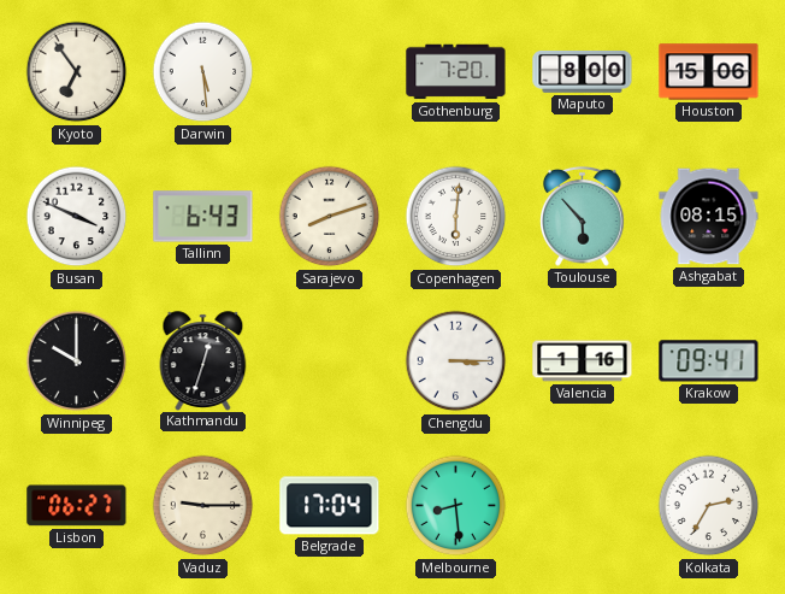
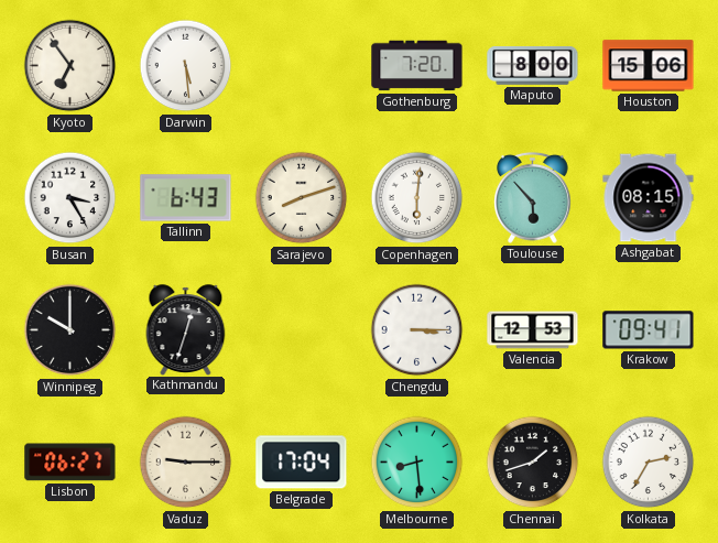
Busan: 3:49 -> 3:25 (70, 198)
Valencia: 1:16 -> 12:53 (533, 330)
Chennai: none -> 1:42 (533, 463)
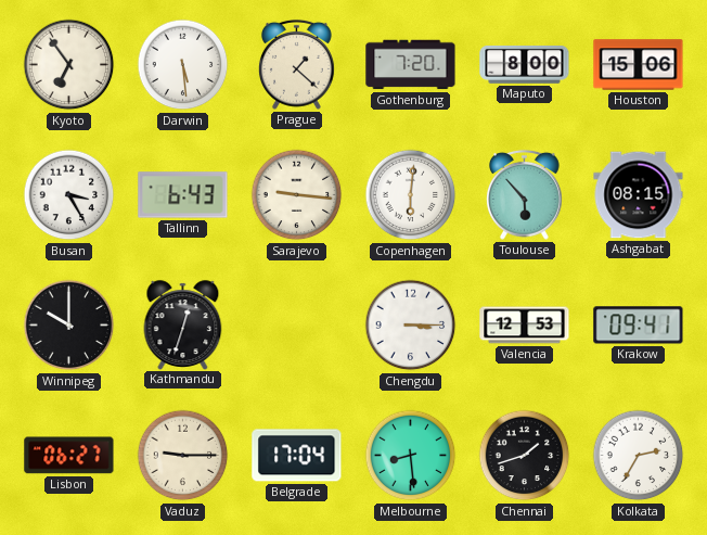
Prague: none -> 1:22 (297, 64)
Sarajevo: 8:12 -> 9:16 (297, 195)
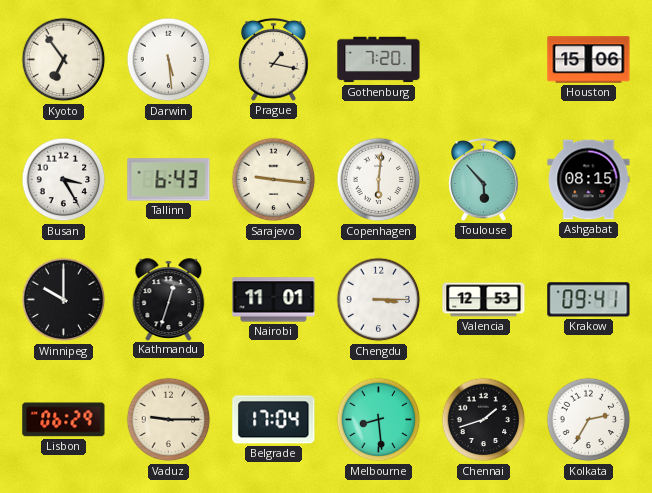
Prague: 1:22 -> 1:17 (274, 59)
Maputo: 8:00 -> none (525, 65)
Nairobi: none -> 11:01 (274, 300)
Lisbon: 06:27 -> 06:29 (64, 420)
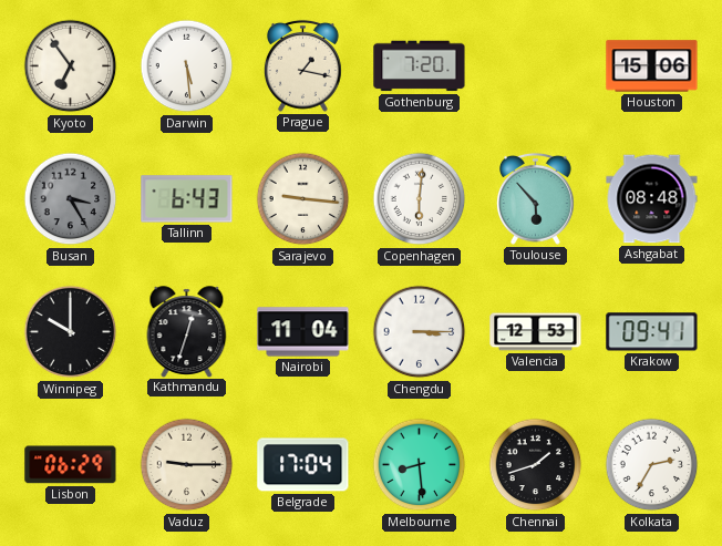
Busan dial: white -> grey (71, 199)
Ashgabat: 08:15 -> 08:48 (652, 199)
Nairobi: 11:01 -> 11:04 (303, 332)
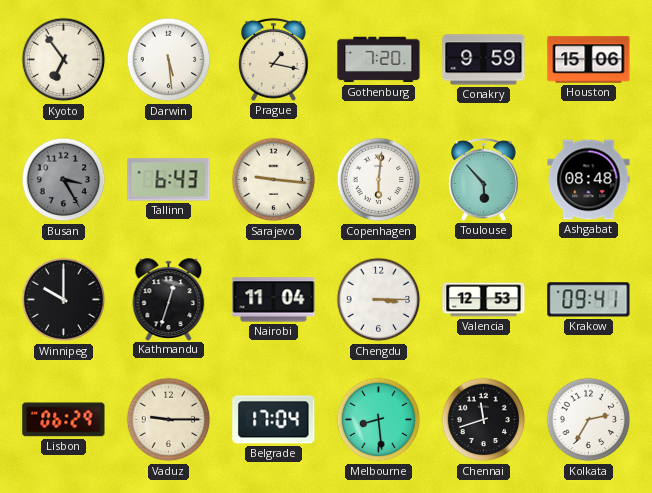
Conakry: none -> 9:59 (484, 60)
Chennai: 1:42 -> 11:42 (484, 420)
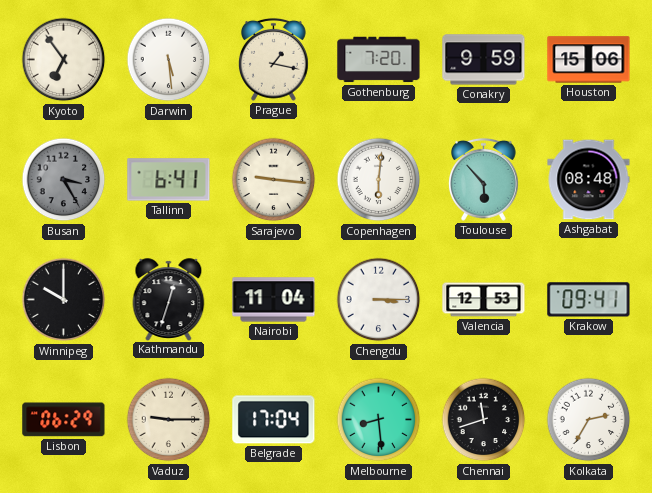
Tallinn: 6:43 -> 6:41 (169, 180)
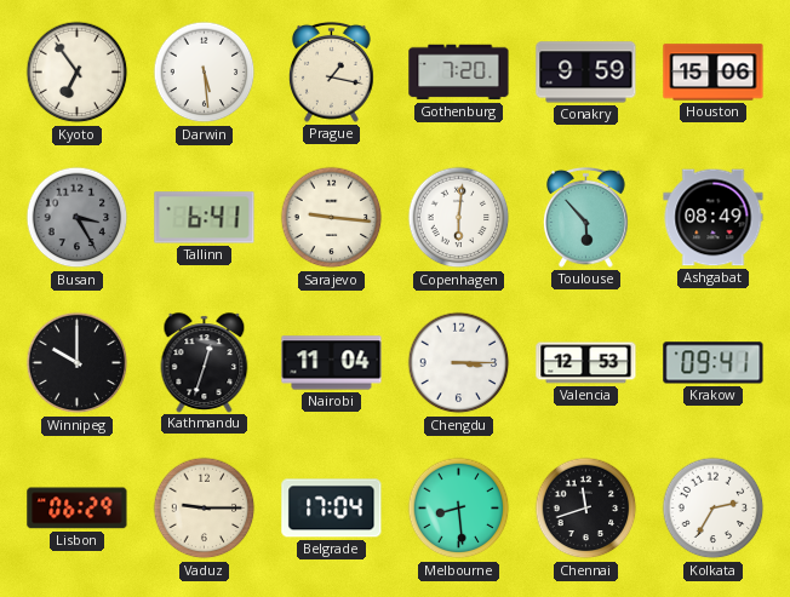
Ashgabat: 08:48 -> 08:49 (714, 218)
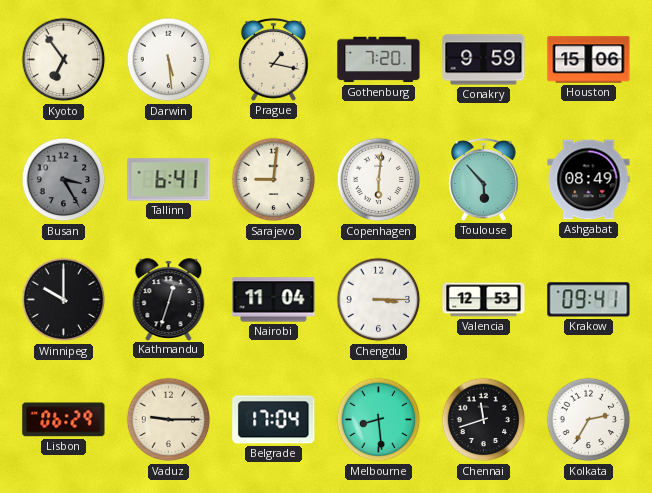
Sarajevo: 9:16 -> 9:01 (274, 180)
